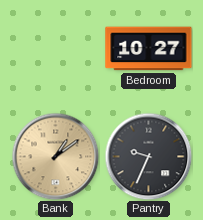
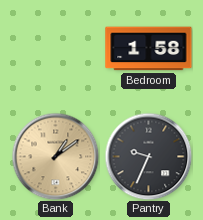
Bedroom: 10:27 -> 1:58 (149, 49)
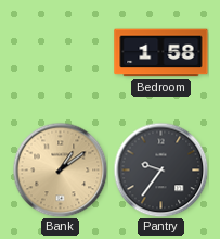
Pantry: 9:34 -> 9:36 (160, 169)
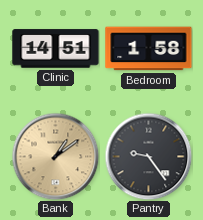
Clinic: none -> 14:51 (56, 49)
Pantry: 9:36 -> 9:24 (148, 156)
